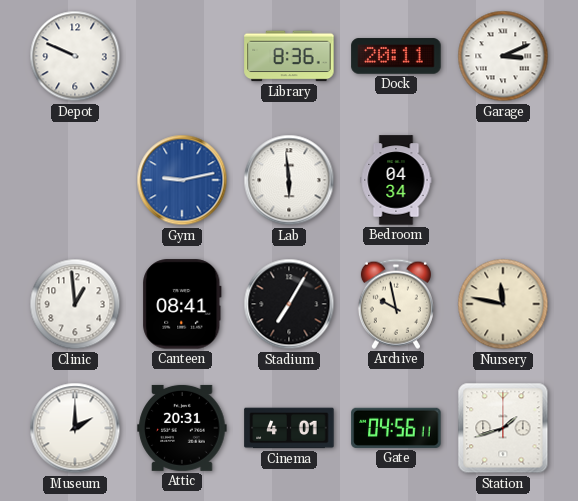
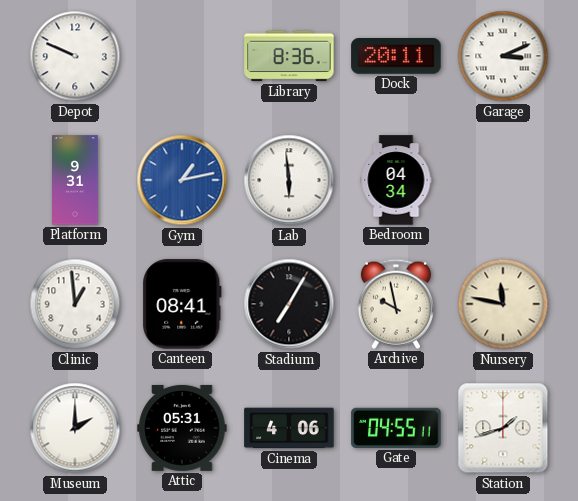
Platform: none -> 9:31 (76, 180)
Gym: 9:13 -> 1:13 (182, 180)
Attic: 20:31 -> 05:31 (182, 428)
Cinema: 4:01 -> 4:06 (289, 428)
Gate: 04:56 -> 04:55 (396, 428)
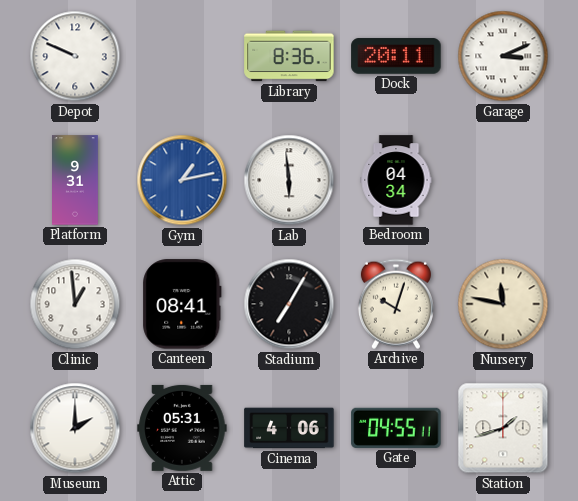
Archive: 9:58 -> 10:03 (396, 304)
